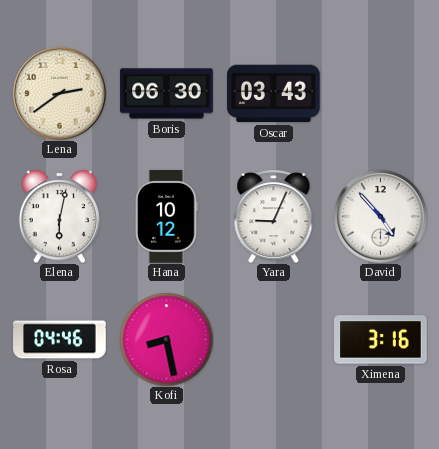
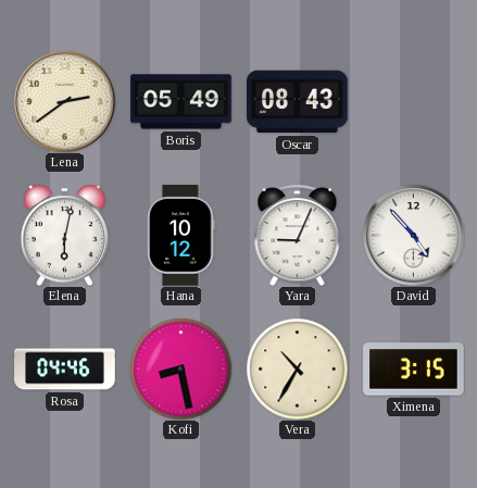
Boris: 06:30 -> 05:49 (181, 102)
Oscar: 03:43 -> 08:43 (298, 102)
Vera: none -> 10:35 (297, 368)
Ximena: 3:16 -> 3:15 (414, 370)
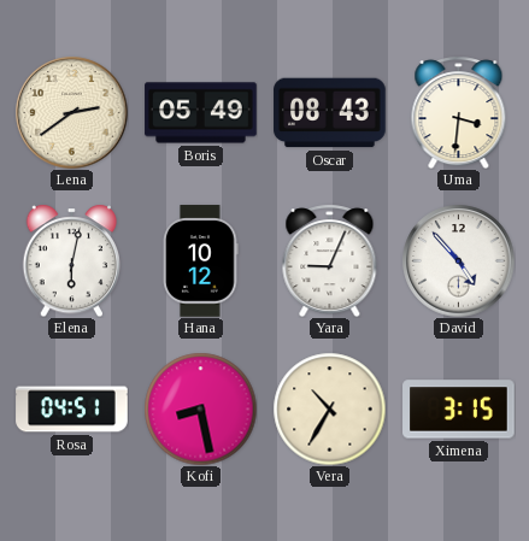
Uma: none -> 3:31 (459, 112)
Rosa: 04:46 -> 04:51 (72, 410)
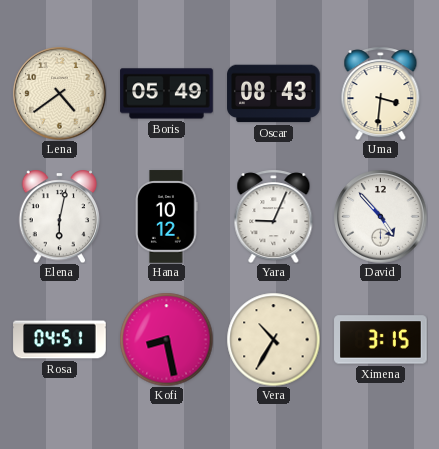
Lena: 2:39 -> 4:39 (59, 93)
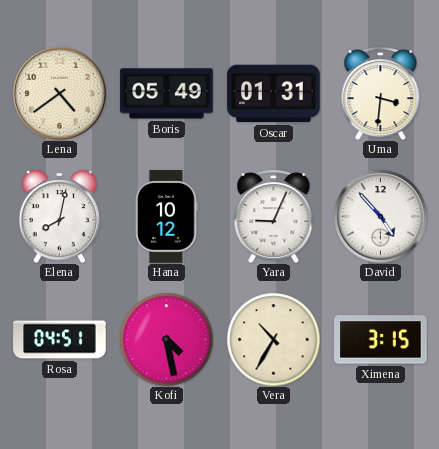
Oscar: 08:43 -> 01:31 (274, 94)
Elena: 6:02 -> 8:02 (60, 216)
Kofi: 8:28 -> 4:28 (166, 339)
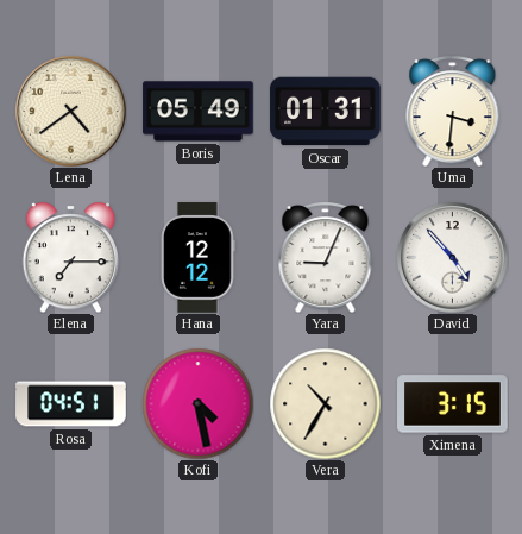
Elena: 8:02 -> 7:15 (71, 257)
Hana: 10:12 -> 12:12 (199, 258)
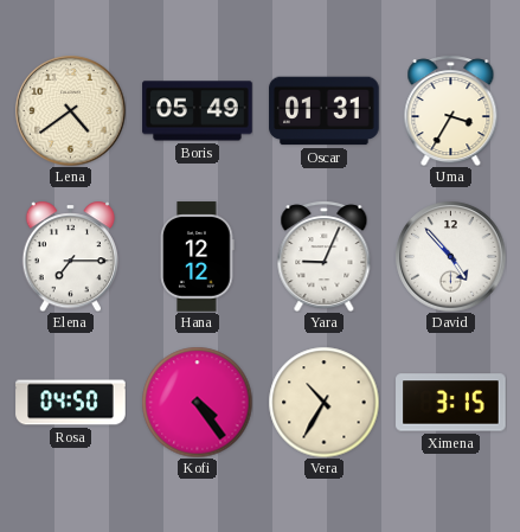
Uma: 3:31 -> 3:35 (451, 110)
Rosa: 04:51 -> 04:50 (71, 403)
Kofi: 4:28 -> 4:24 (197, 402)
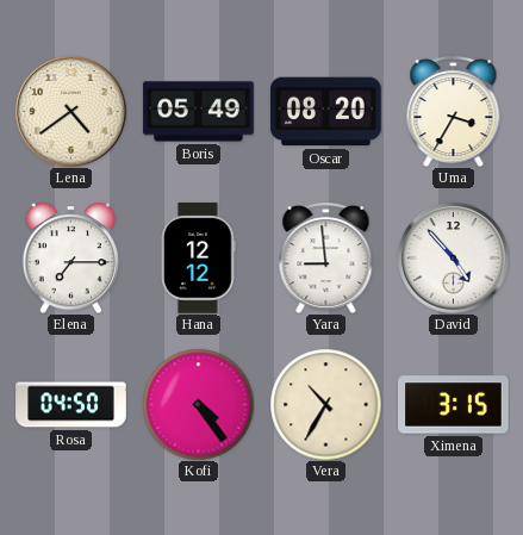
Oscar: 01:31 -> 08:20 (326, 112)
Yara: 9:04 -> 8:59 (326, 257)
